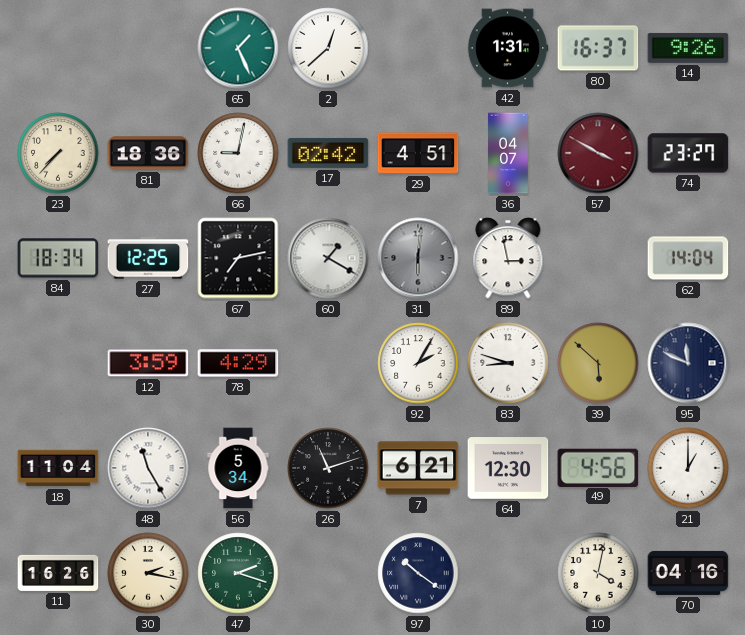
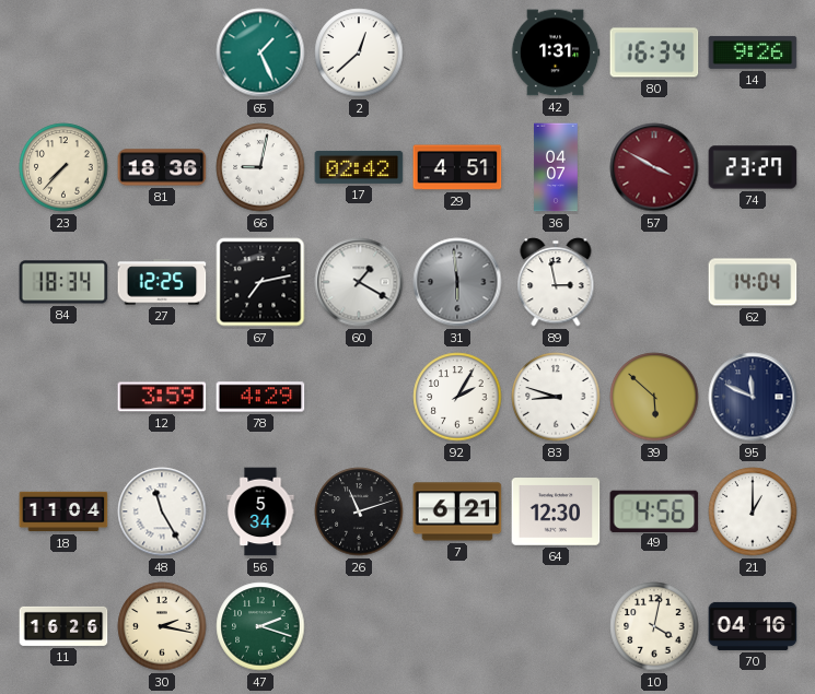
80: 16:37 -> 16:34 (654, 52)
31: 6:01 -> 5:59 (457, 282)
97: 10:21 -> none (418, 573)
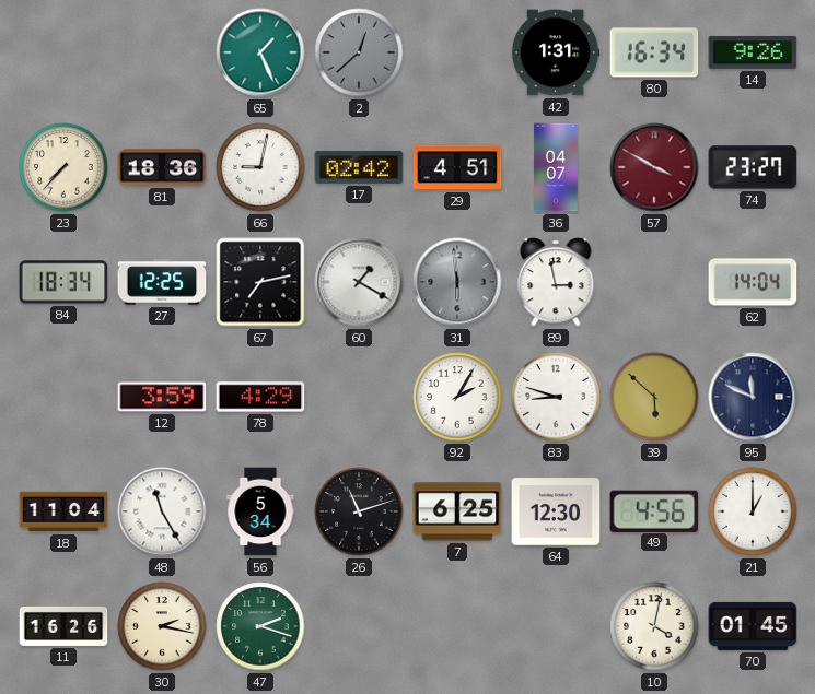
2 dial: white -> grey (359, 52)
7: 6:21 -> 6:25 (457, 511)
70: 04:16 -> 01:45 (753, 626)
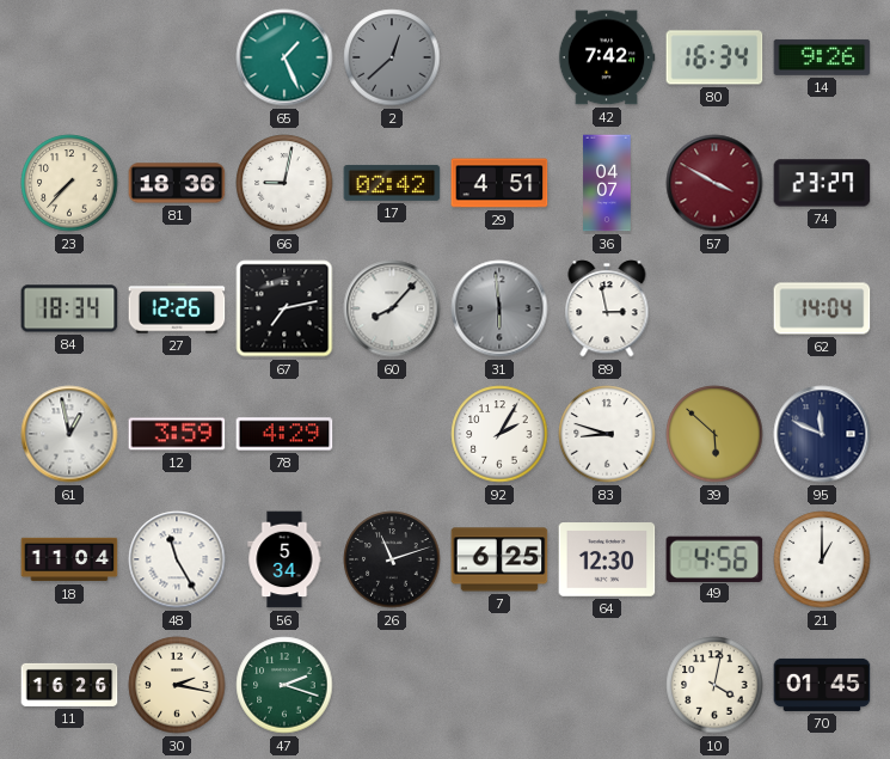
42: 1:31 -> 7:42 (607, 57)
27: 12:25 -> 12:26 (177, 308)
60: 1:20 -> 8:07 (392, 308)
61: none -> 12:58 (69, 434)
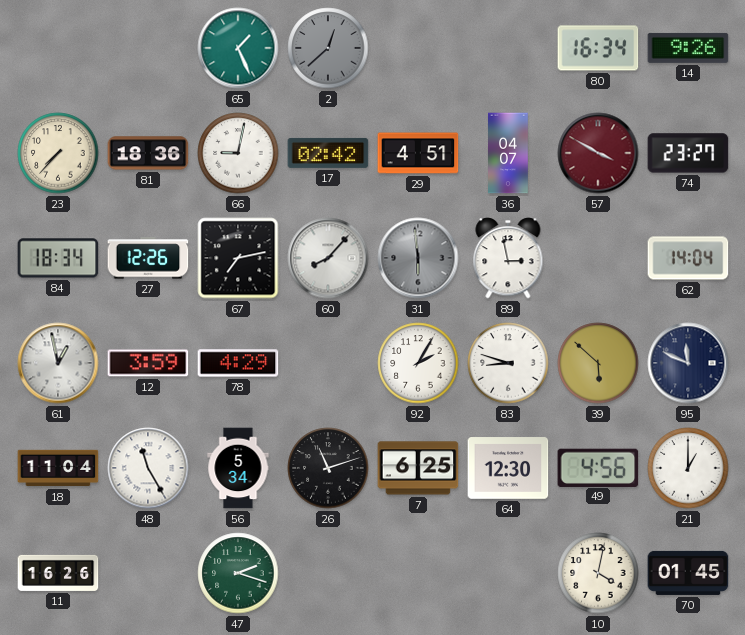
42: 7:42 -> none (607, 57)
30: 2:17 -> none (177, 685)
